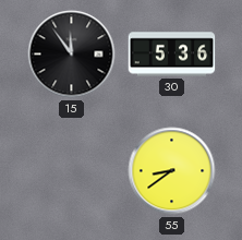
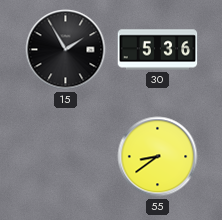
15: 11:54 -> 1:55 (66, 50)
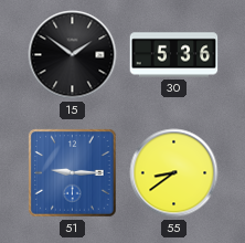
15: 1:55 -> 1:51 (73, 55)
51: none -> 9:15 (73, 173)
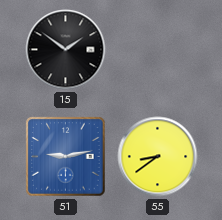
30: 5:36 -> none (174, 55)
51: 9:15 -> 9:13 (66, 157)
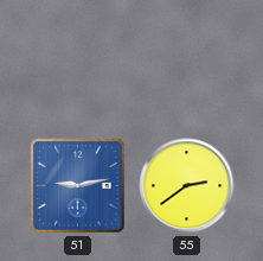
15: 1:51 -> none (66, 50)
55: 8:39 -> 2:39 (187, 186)
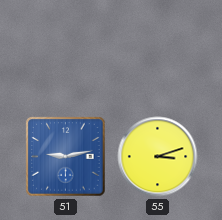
55: 2:39 -> 3:12 (158, 157)
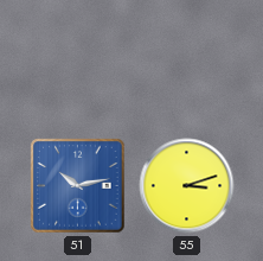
51: 9:13 -> 10:13 (78, 186)
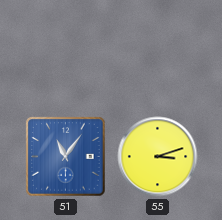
51: 10:13 -> 11:06 (66, 157)
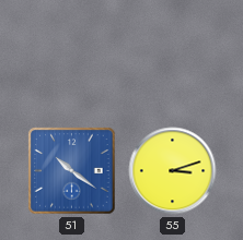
51: 11:06 -> 10:21 (72, 171)
